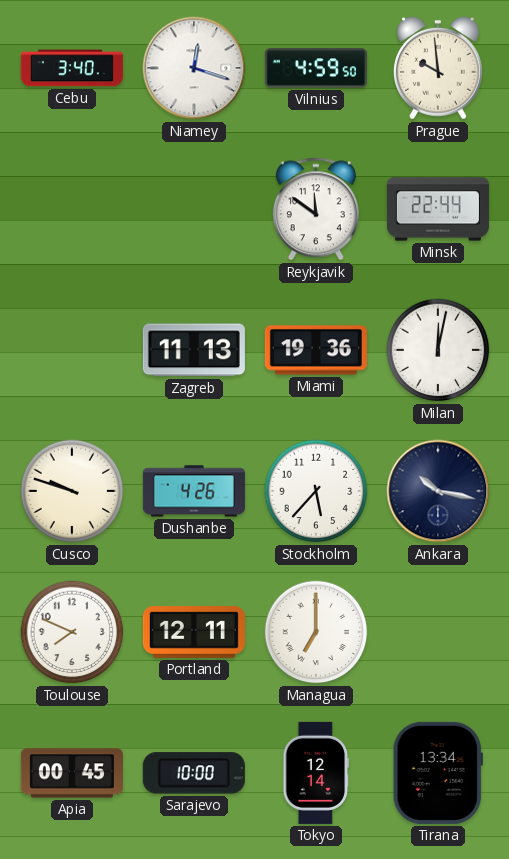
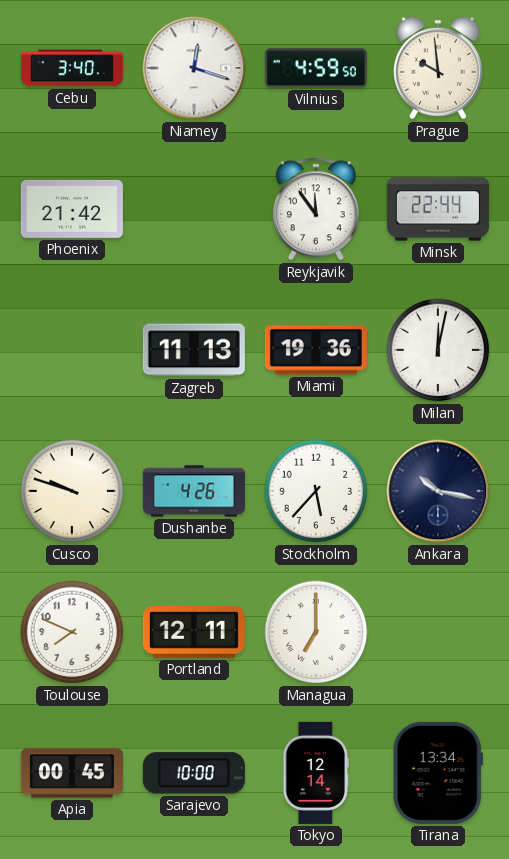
Phoenix: none -> 21:42 (72, 209)
Reykjavik: 11:51 -> 11:54 (316, 209)
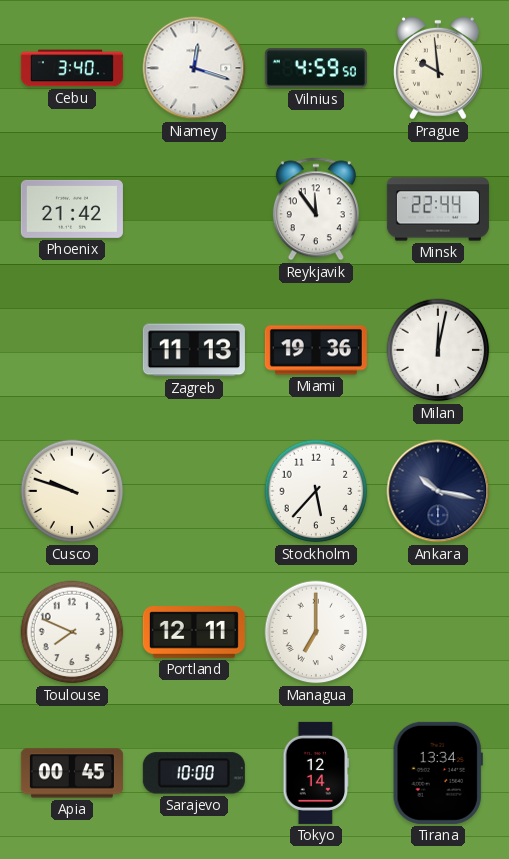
Dushanbe: 4:26 -> none (194, 491)
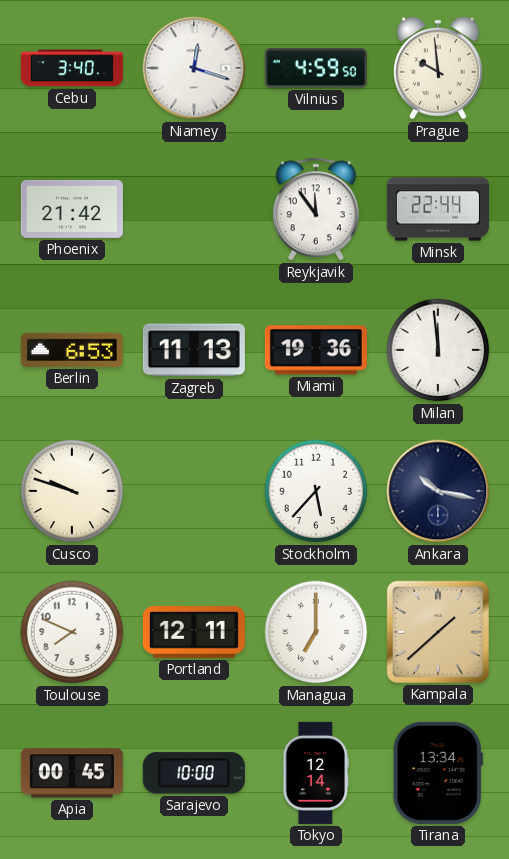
Berlin: none -> 6:53 (72, 350)
Milan: 12:02 -> 11:59 (438, 350)
Kampala: none -> 1:38 (438, 632)
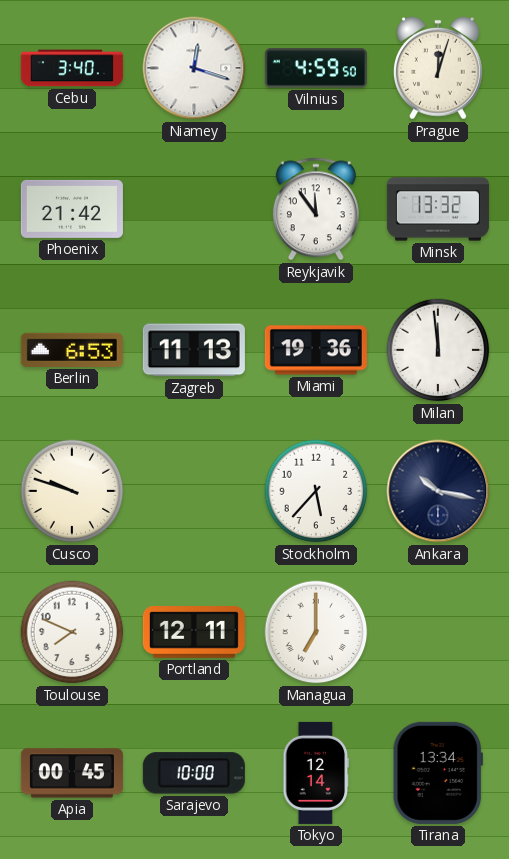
Prague: 9:59 -> 12:03 (439, 68)
Minsk: 22:44 -> 13:32 (438, 209)
Kampala: 1:38 -> none (438, 632)
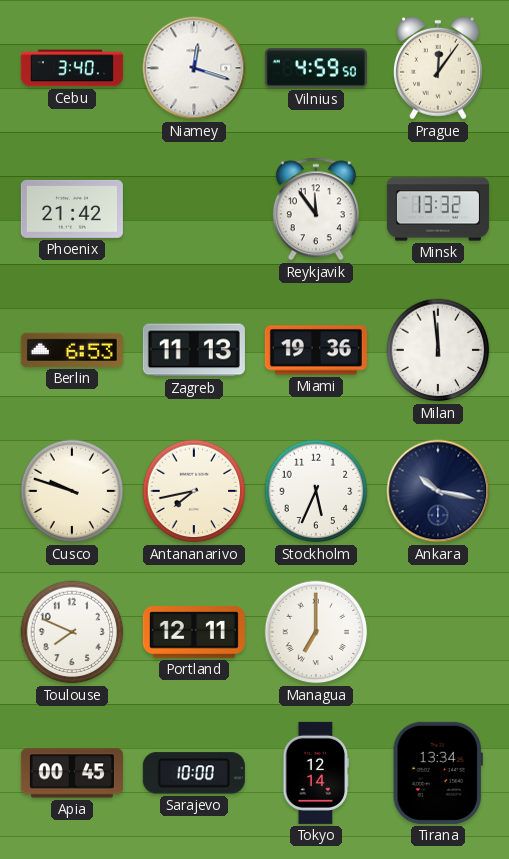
Prague: 12:03 -> 12:06 (439, 68)
Antananarivo: none -> 7:43 (194, 491)
Stockholm: 5:37 -> 5:34 (316, 491)
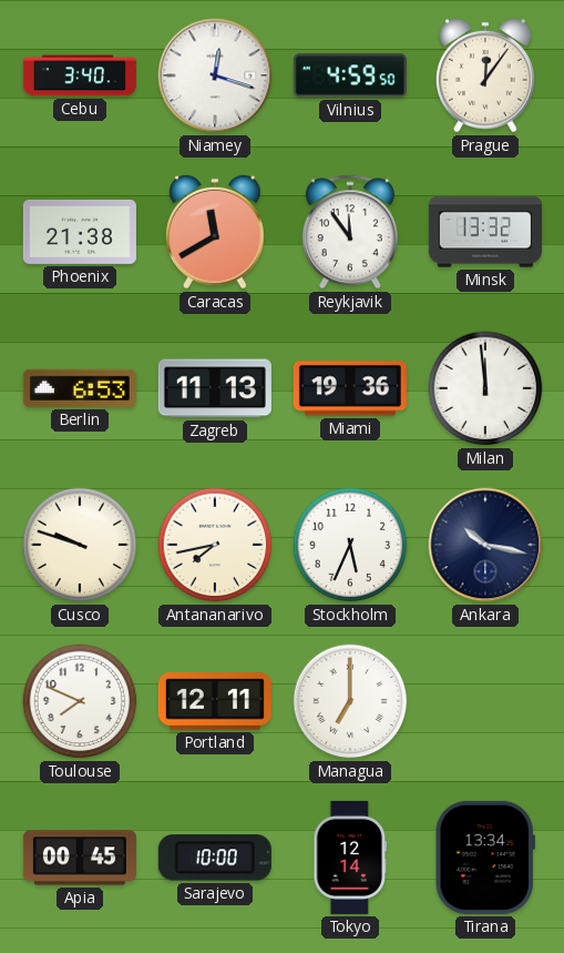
Phoenix: 21:42 -> 21:38 (80, 232)
Caracas: none -> 11:40 (216, 232)
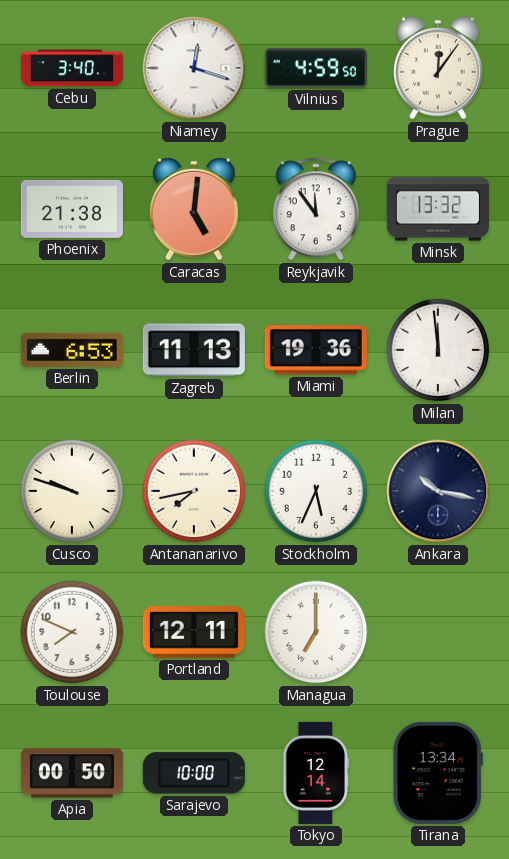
Caracas: 11:40 -> 5:01 (195, 209)
Apia: 00:45 -> 00:50 (72, 773)
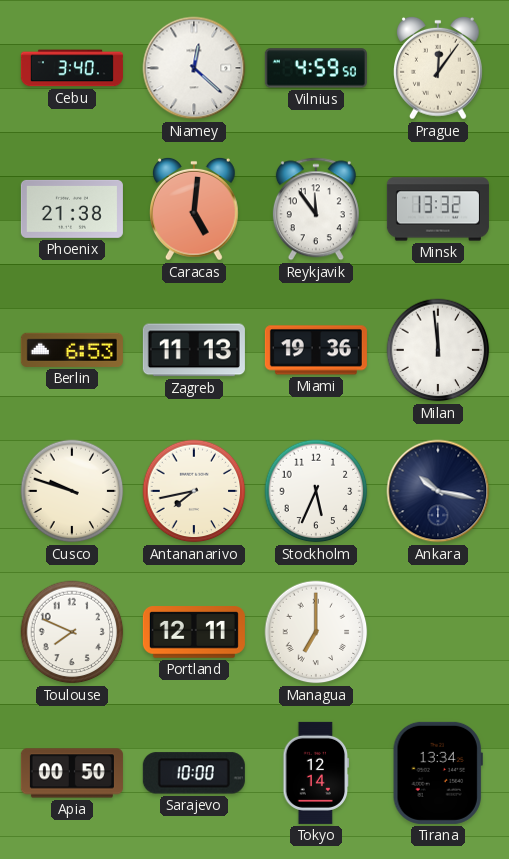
Niamey: 12:18 -> 12:22 (194, 68)
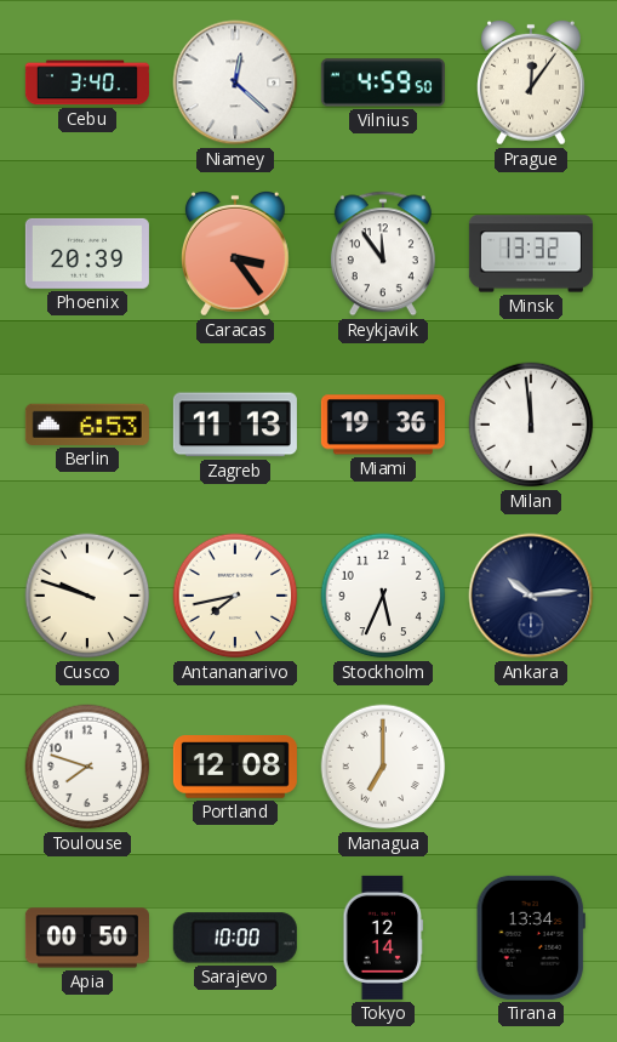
Phoenix: 21:38 -> 20:39 (87, 254)
Caracas: 5:01 -> 3:24 (236, 254)
Ankara: 10:17 -> 10:14 (531, 596)
Toulouse: 7:49 -> 7:48 (87, 767)
Portland: 12:11 -> 12:08 (235, 767)
